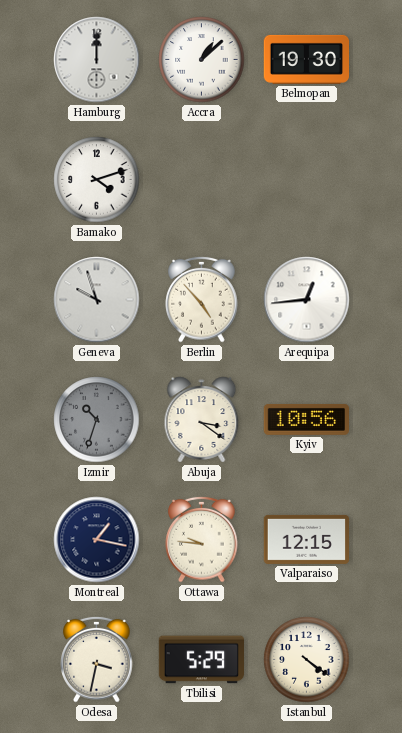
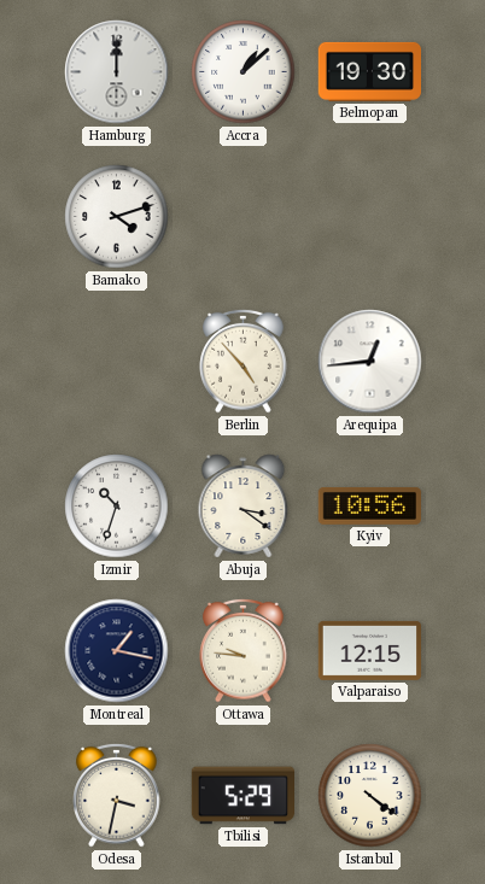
Geneva: 9:57 -> none (97, 300)
Izmir dial: grey -> white (117, 507)
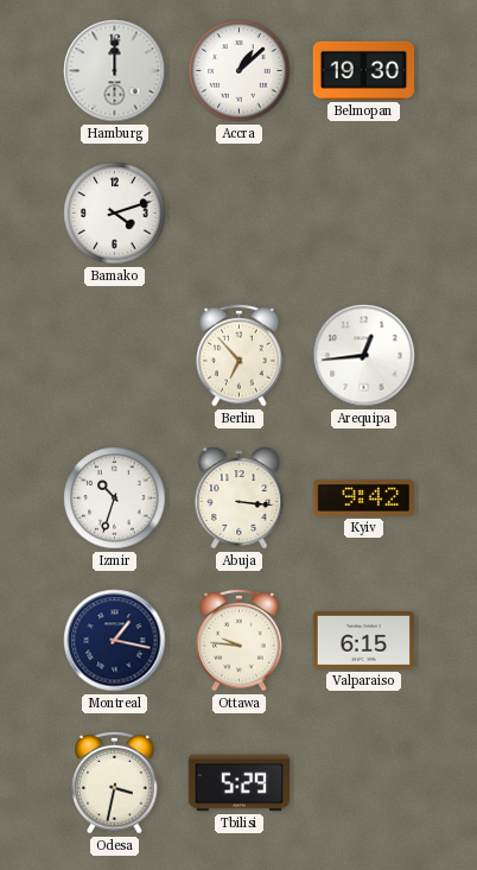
Berlin: 4:53 -> 6:53 (240, 355)
Abuja: 3:21 -> 3:16 (240, 498)
Kyiv: 10:56 -> 9:42 (363, 497)
Valparaiso: 12:15 -> 6:15 (364, 640)
Istanbul: 4:21 -> none (370, 796)
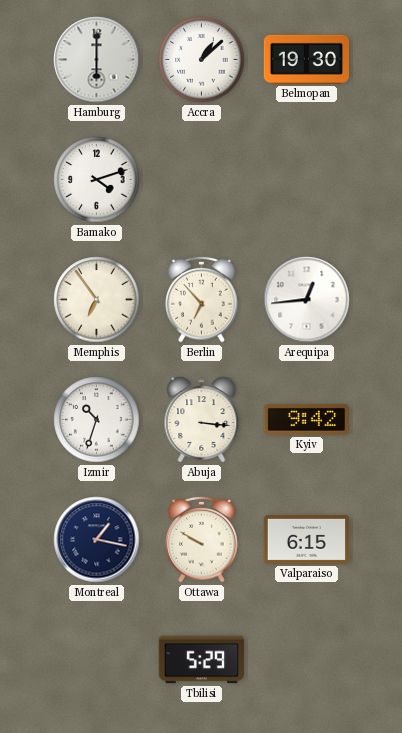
Hamburg: 12:00 -> 6:00 (97, 60)
Memphis: none -> 6:54 (97, 300)
Ottawa: 9:46 -> 9:50 (202, 539)
Odesa: 3:32 -> none (115, 782)
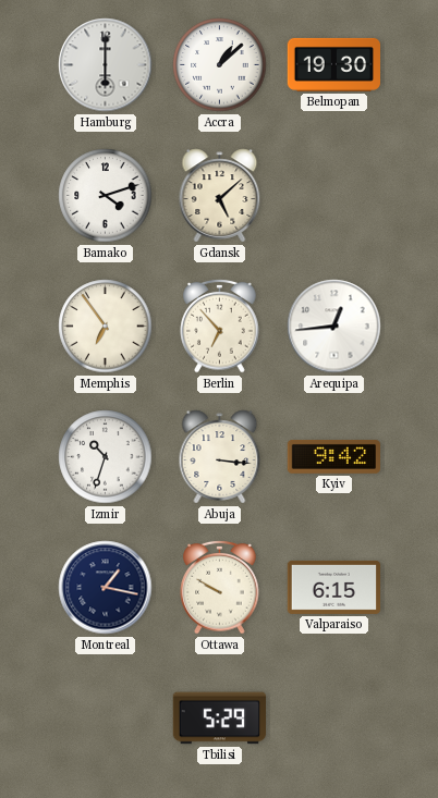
Gdansk: none -> 5:08 (220, 196)
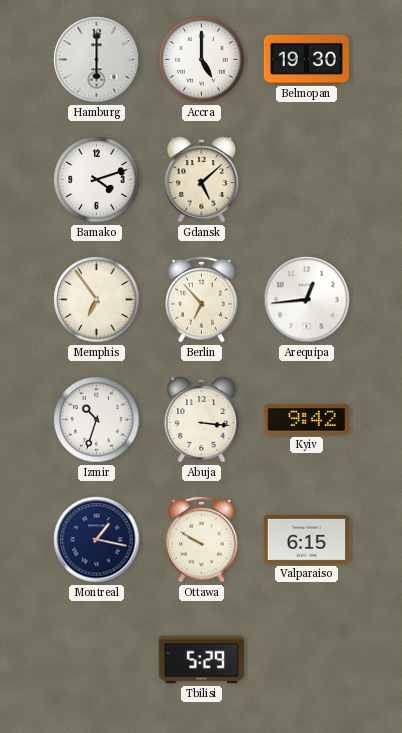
Accra: 1:08 -> 5:00 (202, 60)
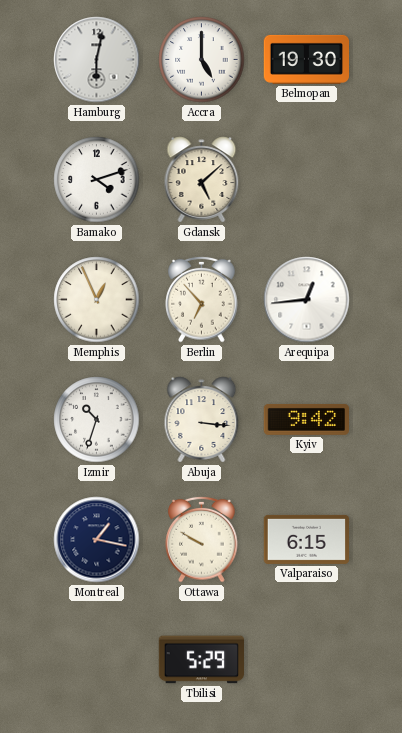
Hamburg: 6:00 -> 6:02 (97, 60)
Memphis: 6:54 -> 12:56 (97, 300)
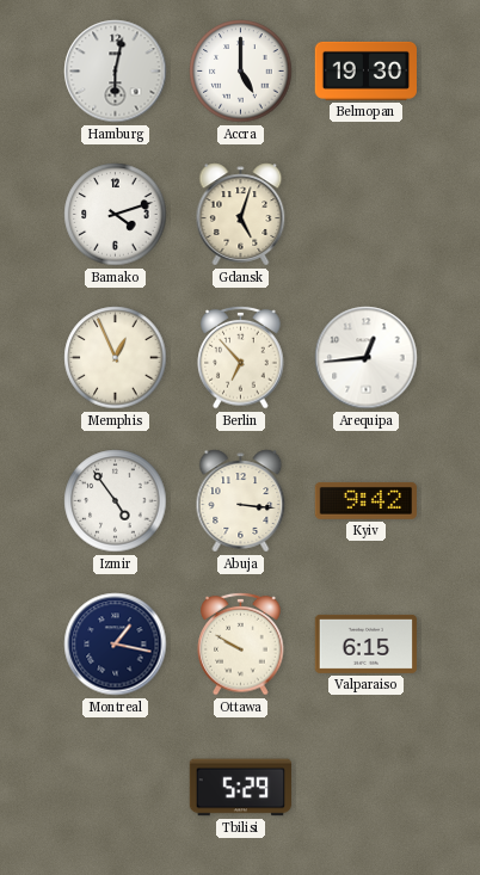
Gdansk: 5:08 -> 5:03 (241, 215)
Izmir: 10:33 -> 4:54 (116, 501)
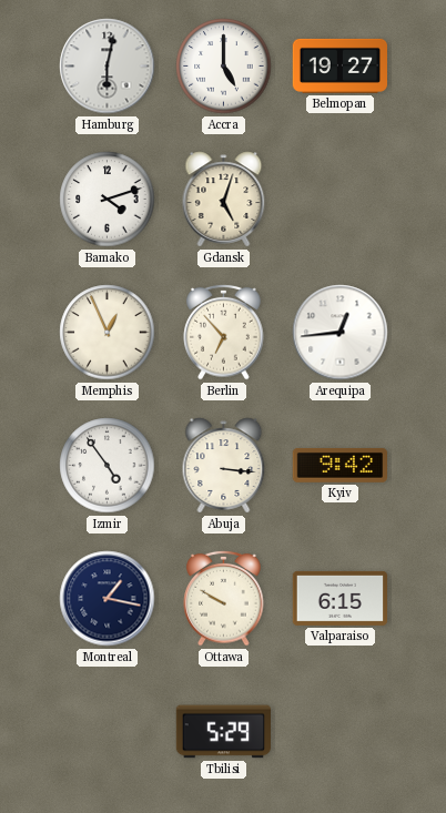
Belmopan: 19:30 -> 19:27 (339, 65)
